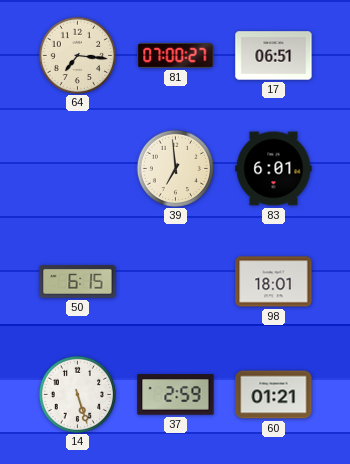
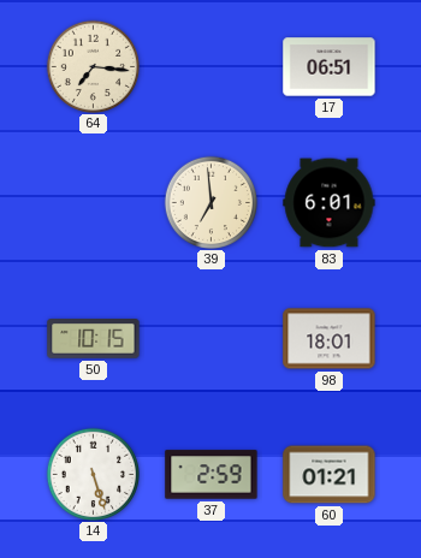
81: 07:00 -> none (176, 55)
50: 6:15 -> 10:15 (94, 339)
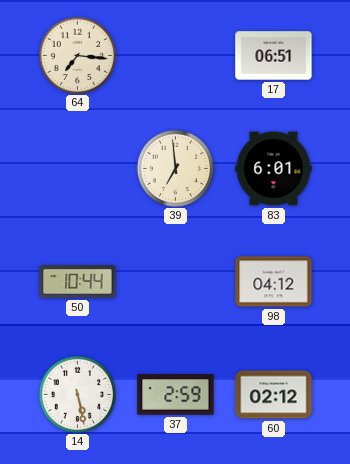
50: 10:15 -> 10:44 (78, 282)
98: 18:01 -> 04:12 (274, 282)
14: 5:27 -> 5:28 (77, 394)
60: 01:21 -> 02:12 (274, 395)
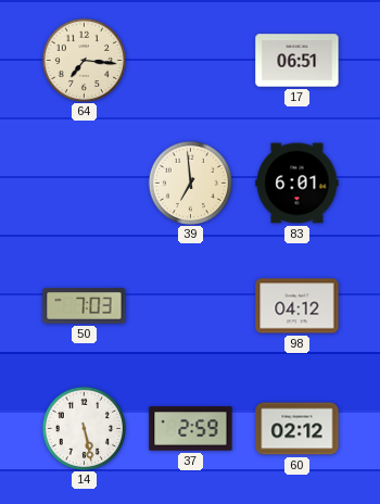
50: 10:44 -> 7:03 (85, 306)
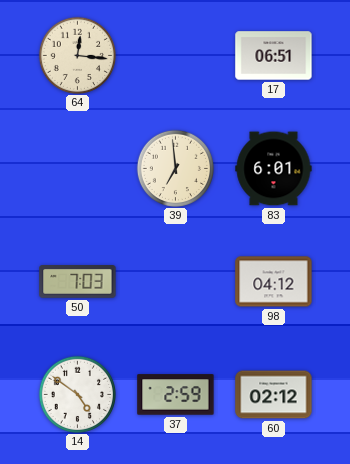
64: 7:16 -> 12:16 (77, 55)
14: 5:28 -> 4:51 (77, 394)
